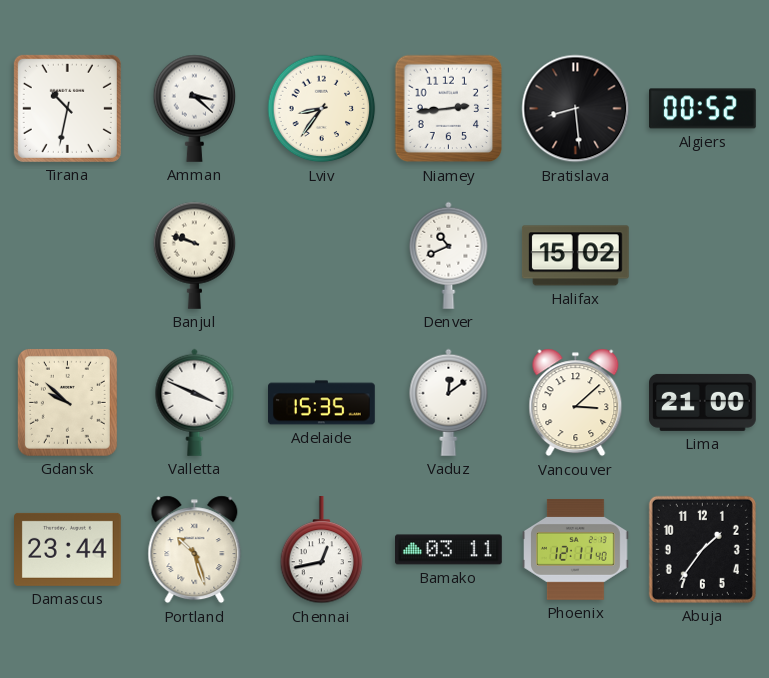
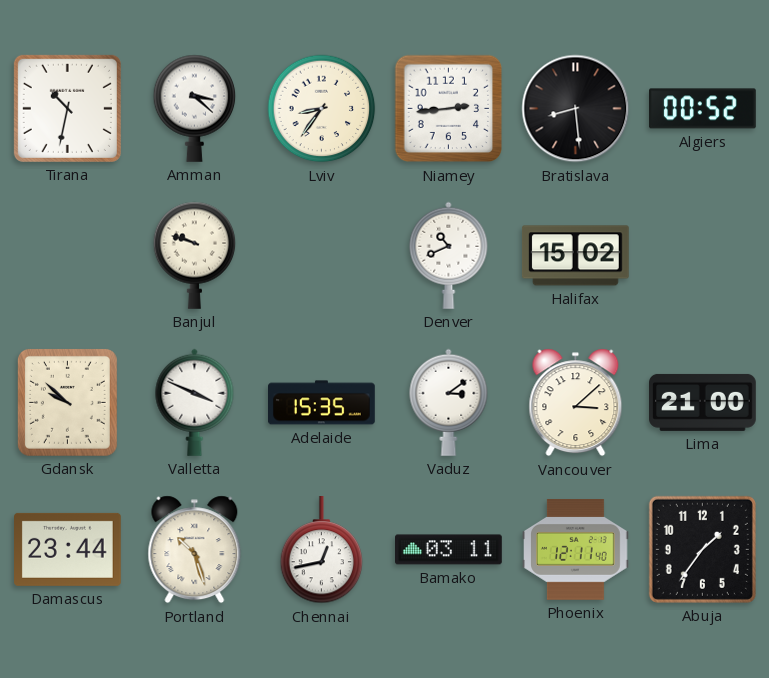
Vaduz: 12:09 -> 3:09 (449, 402)
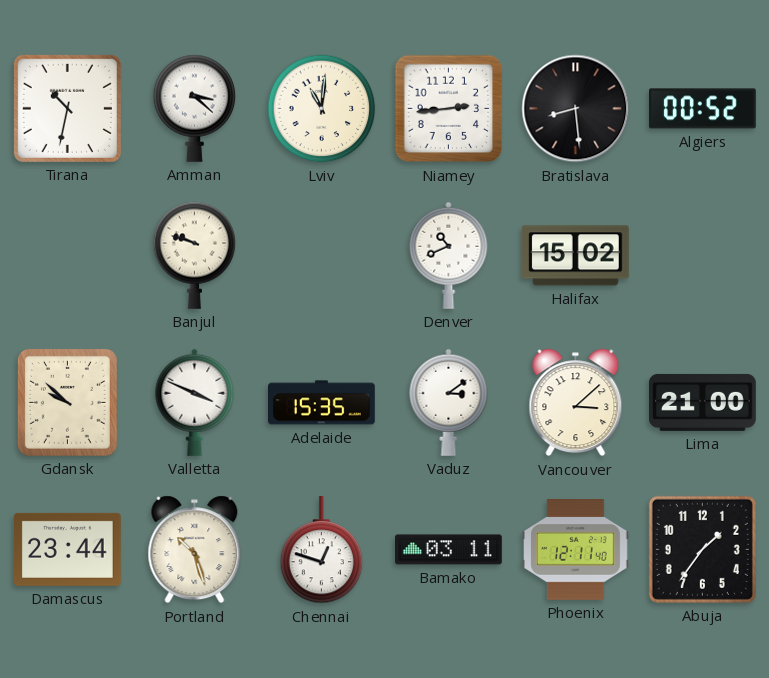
Lviv: 8:36 -> 11:01 (322, 109)
Chennai: 12:43 -> 12:48 (322, 551)
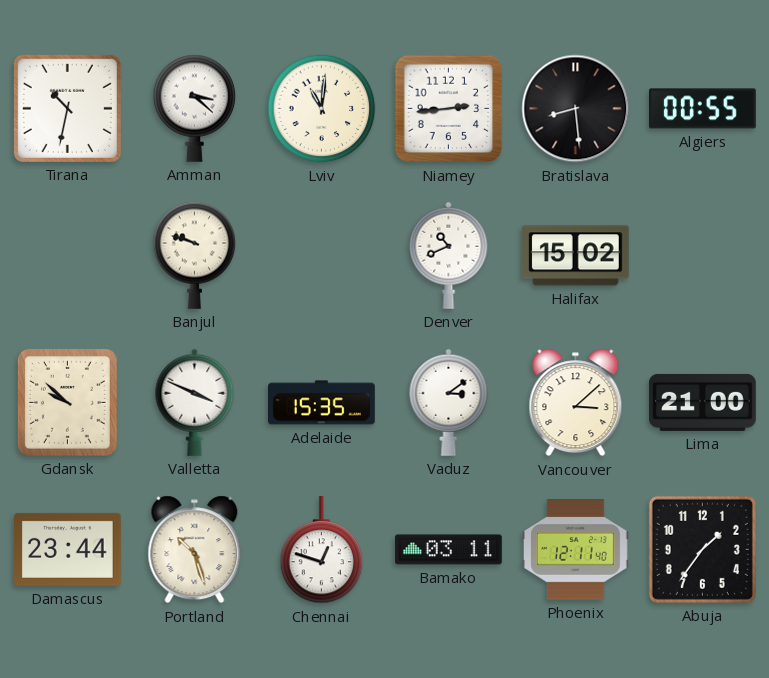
Algiers: 00:52 -> 00:55 (703, 109)
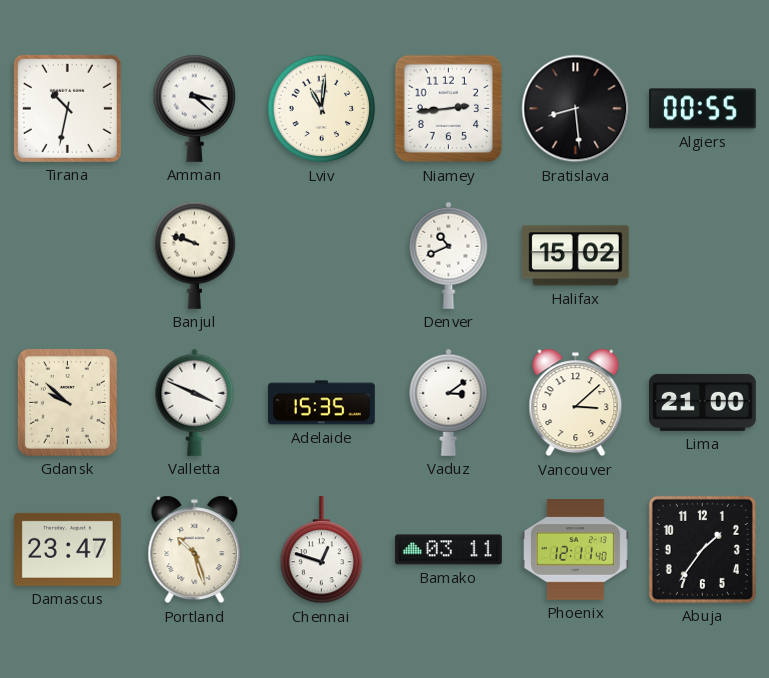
Damascus: 23:44 -> 23:47 (68, 549)
